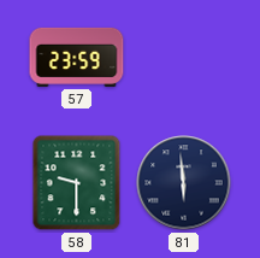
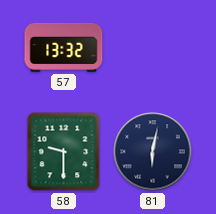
57: 23:59 -> 13:32 (64, 47)
81: 5:59 -> 6:02 (153, 152)
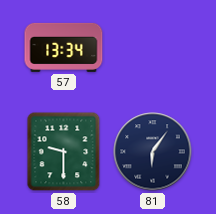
57: 13:32 -> 13:34 (64, 47)
81: 6:02 -> 6:06 (153, 152)
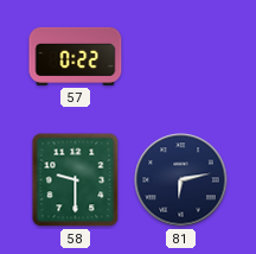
57: 13:34 -> 0:22 (76, 56)
81: 6:06 -> 6:13 (181, 180)
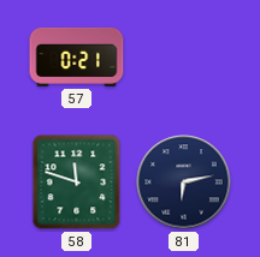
57: 0:22 -> 0:21 (77, 56)
58: 9:30 -> 11:48 (77, 183)
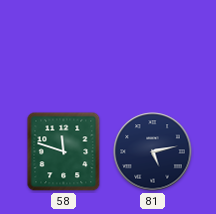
57: 0:21 -> none (77, 56)
81: 6:13 -> 5:13 (153, 152)
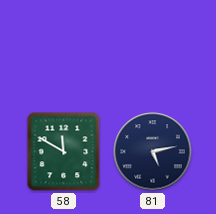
58: 11:48 -> 11:50 (64, 152)
